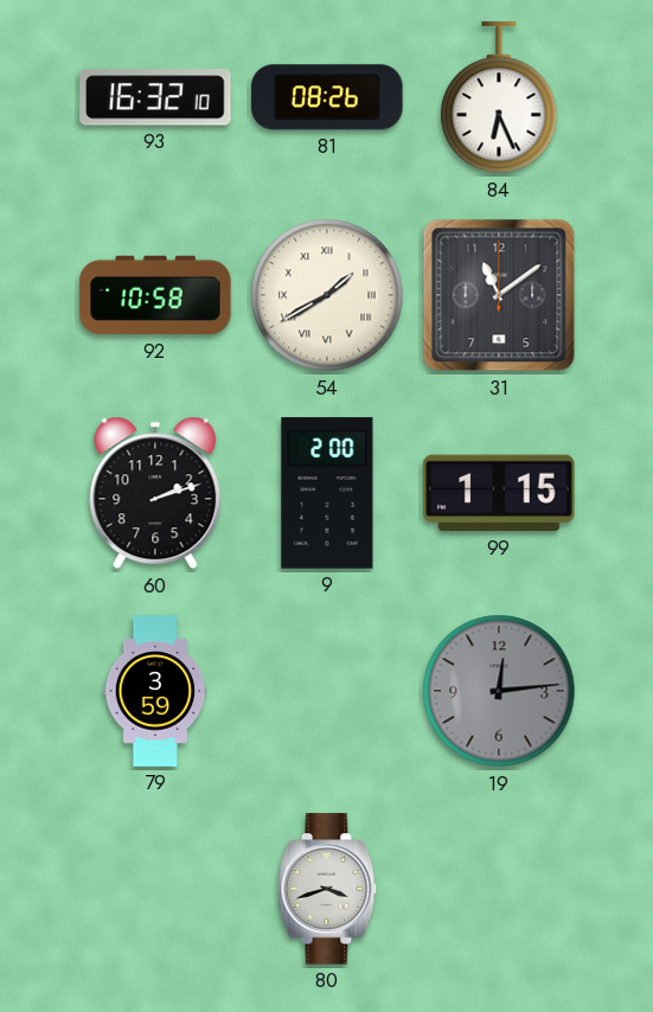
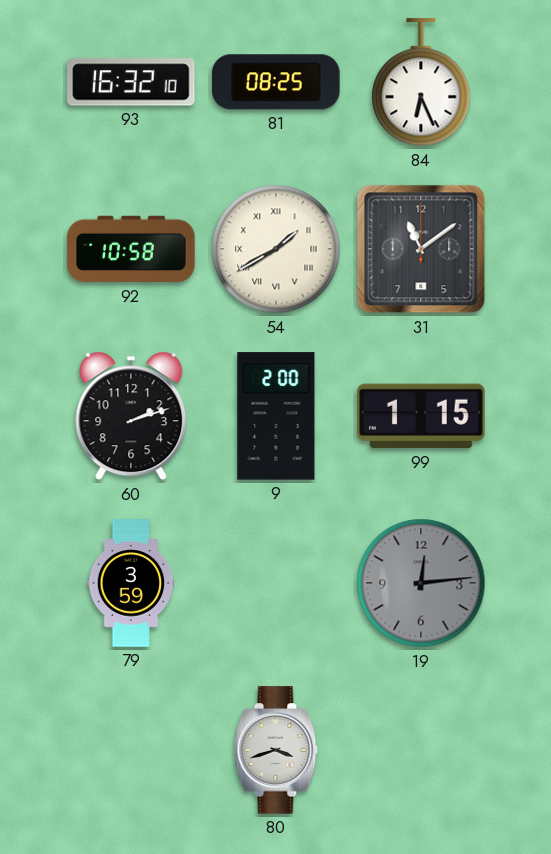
81: 08:26 -> 08:25 (276, 82)
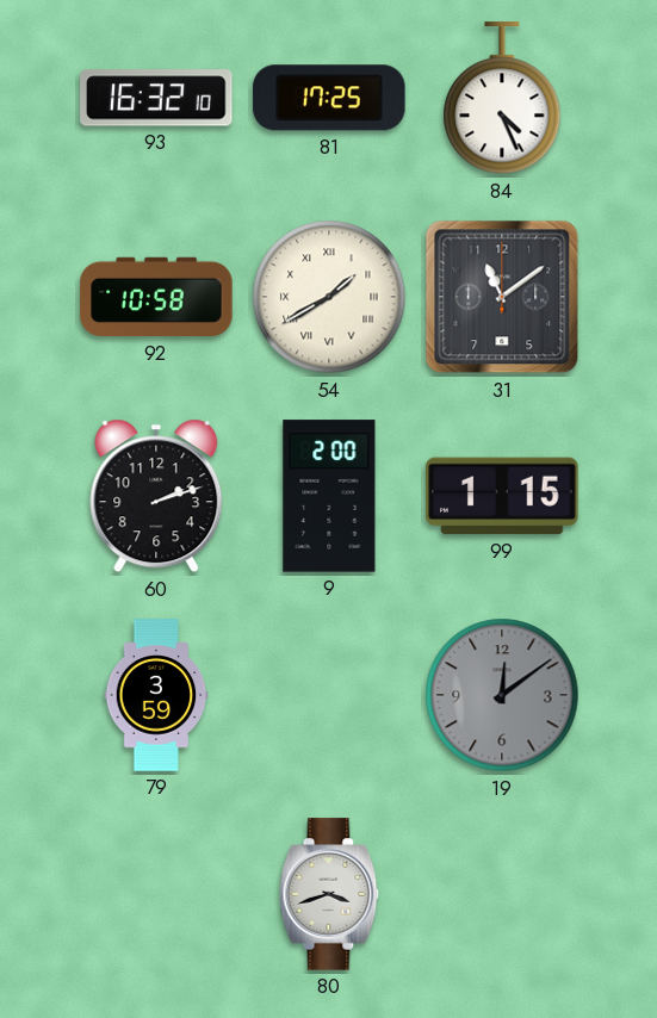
81: 08:25 -> 17:25 (329, 98)
84: 6:26 -> 4:26 (502, 99)
19: 12:14 -> 12:09 (502, 695)
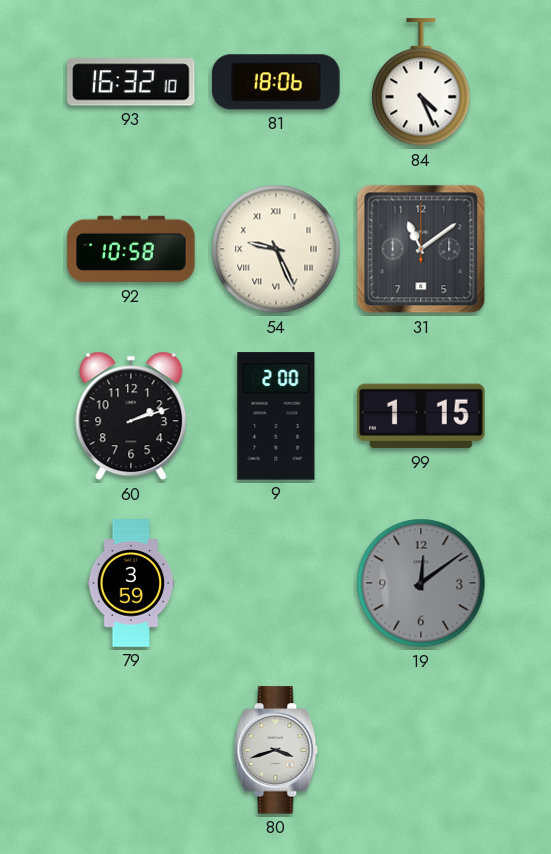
81: 17:25 -> 18:06 (276, 82)
54: 1:40 -> 9:26 (276, 249)
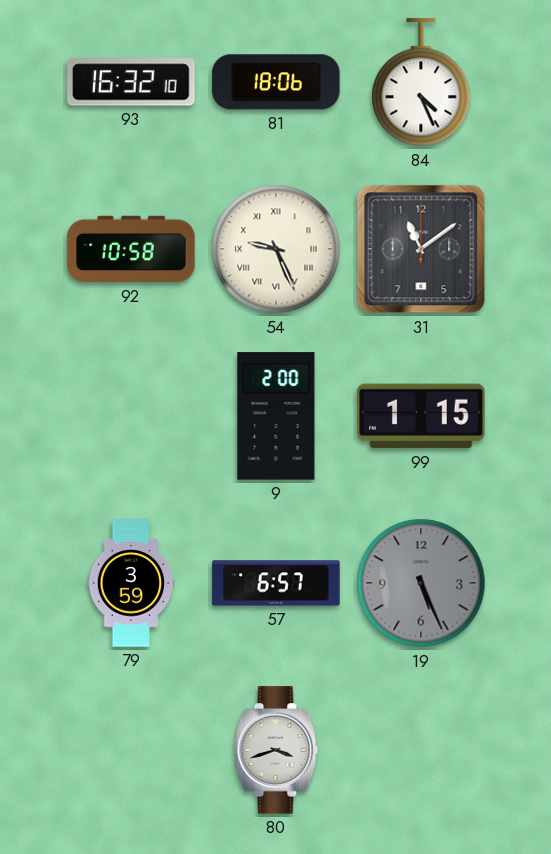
60: 2:12 -> none (131, 416)
57: none -> 6:57 (276, 583)
19: 12:09 -> 5:26 (421, 583)
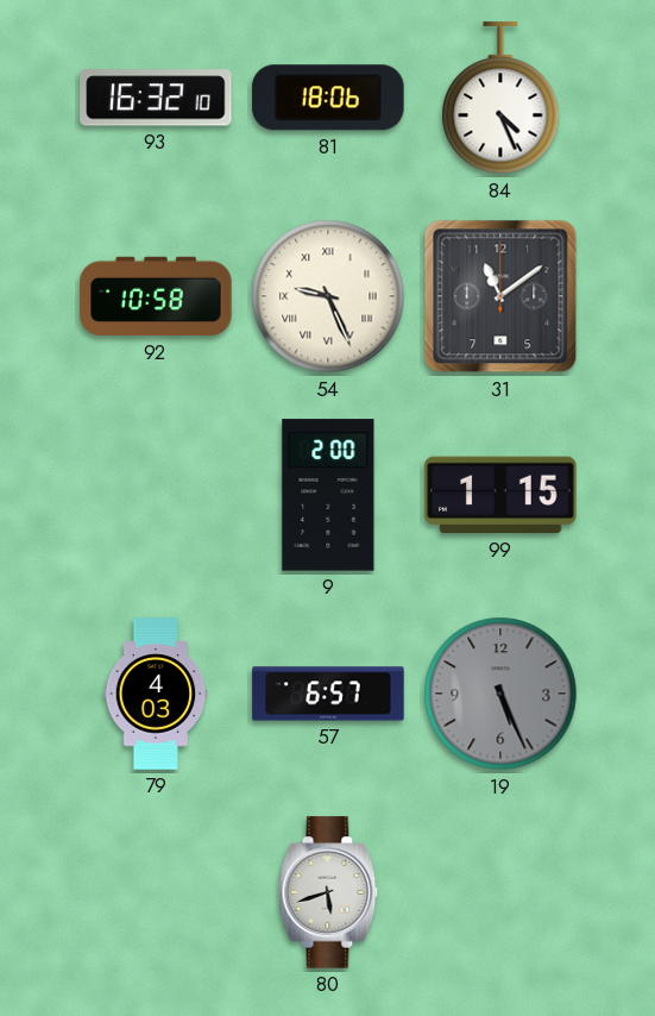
79: 3:59 -> 4:03 (156, 694)
80: 3:42 -> 5:42 (328, 892)
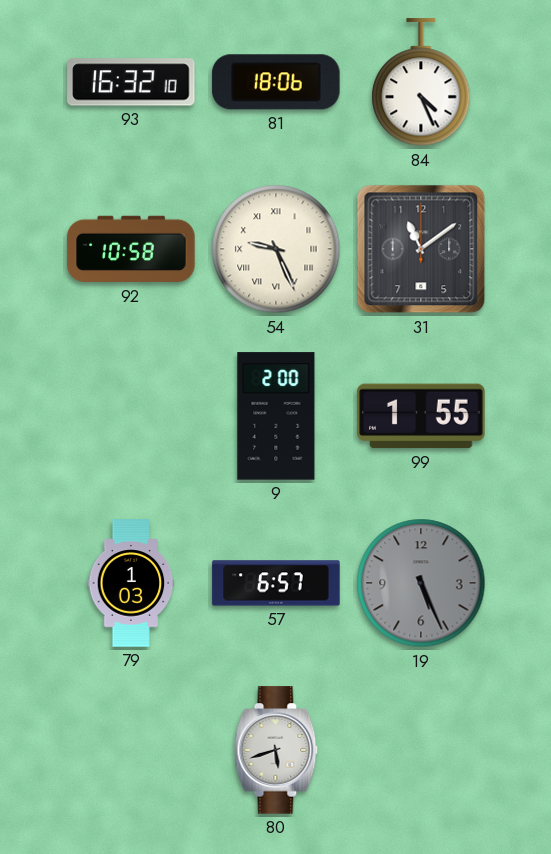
99: 1:15 -> 1:55 (421, 416)
79: 4:03 -> 1:03 (131, 583)
